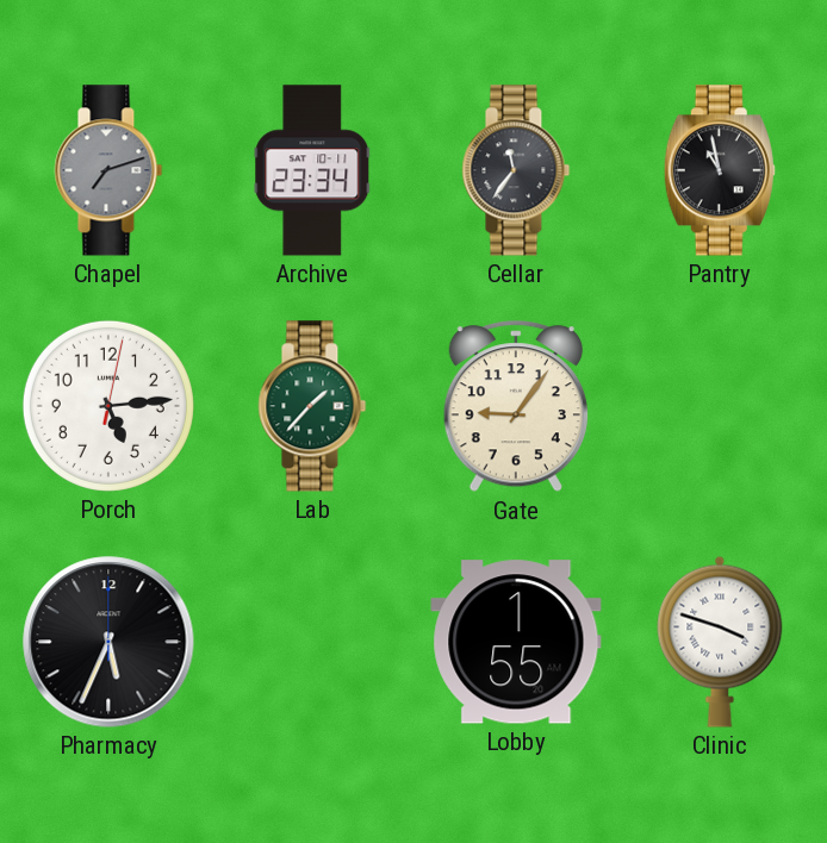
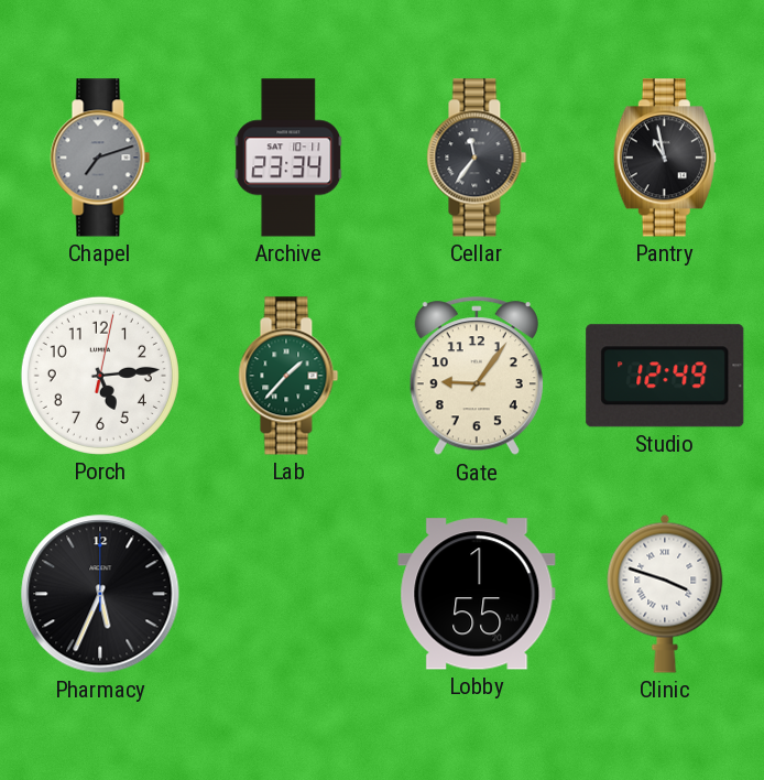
Studio: none -> 12:49 (665, 376)
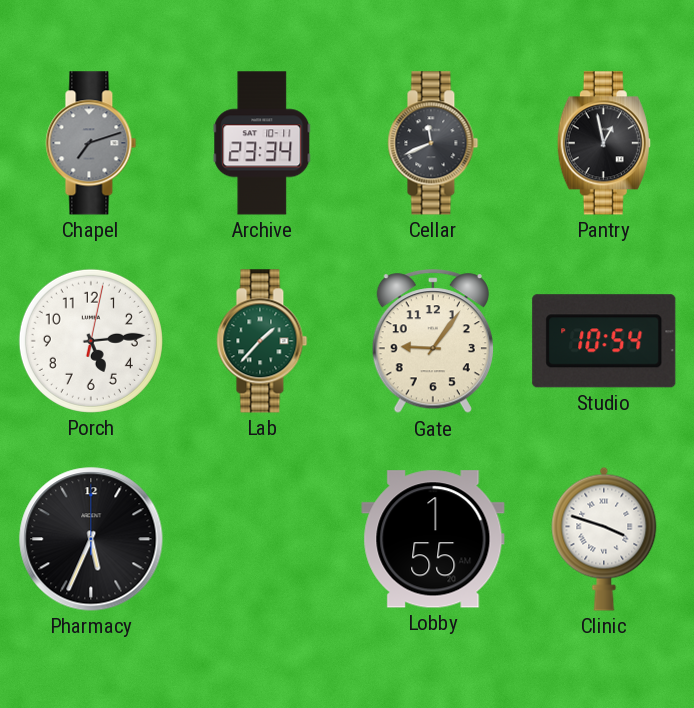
Cellar: 11:36 -> 11:41 (433, 143)
Pantry: 10:58 -> 12:58 (604, 143)
Studio: 12:49 -> 10:54 (604, 341)
